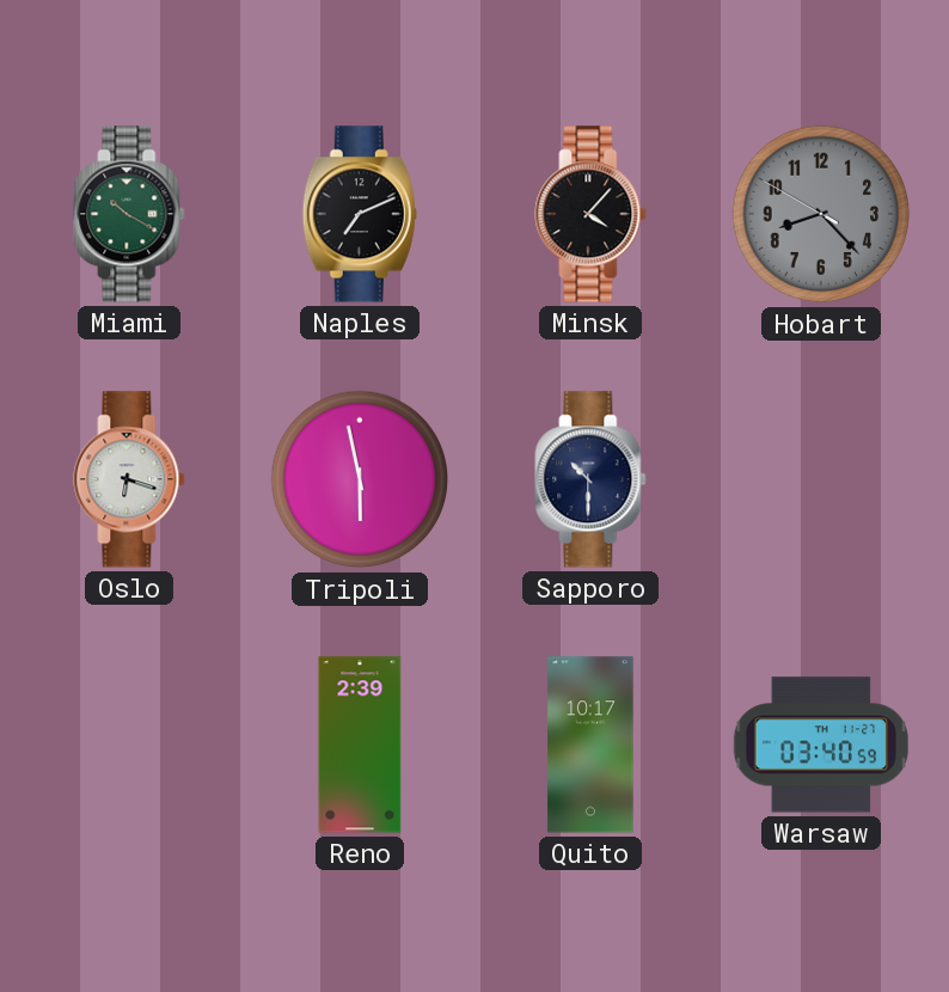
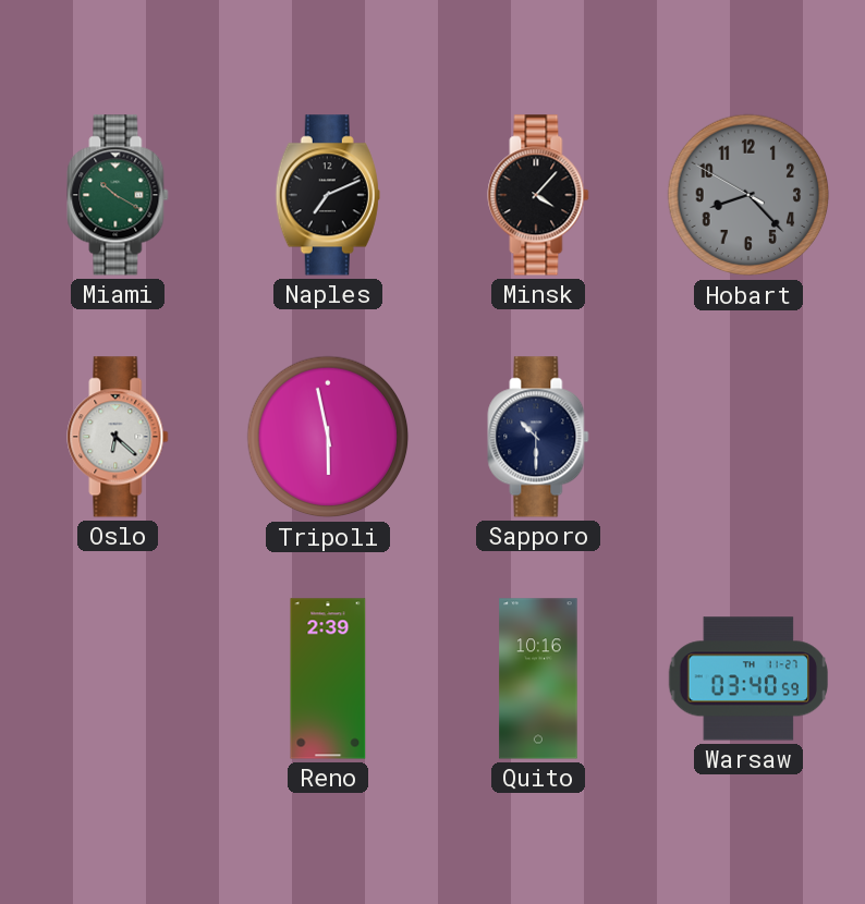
Oslo: 6:18 -> 6:22 (118, 437)
Quito: 10:17 -> 10:16 (538, 679)
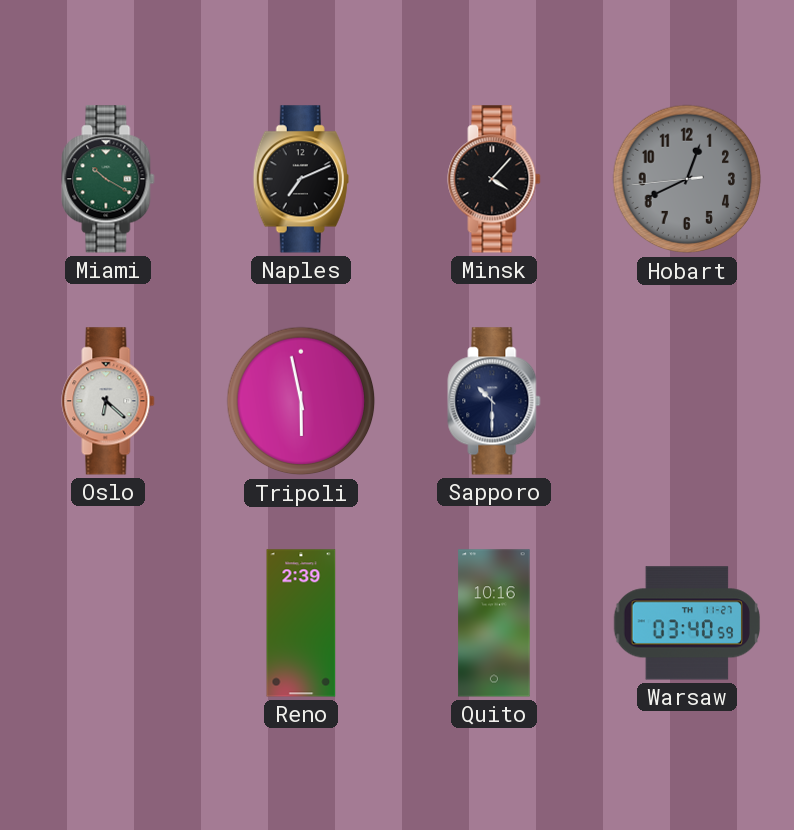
Hobart: 8:22 -> 12:40 (687, 179)
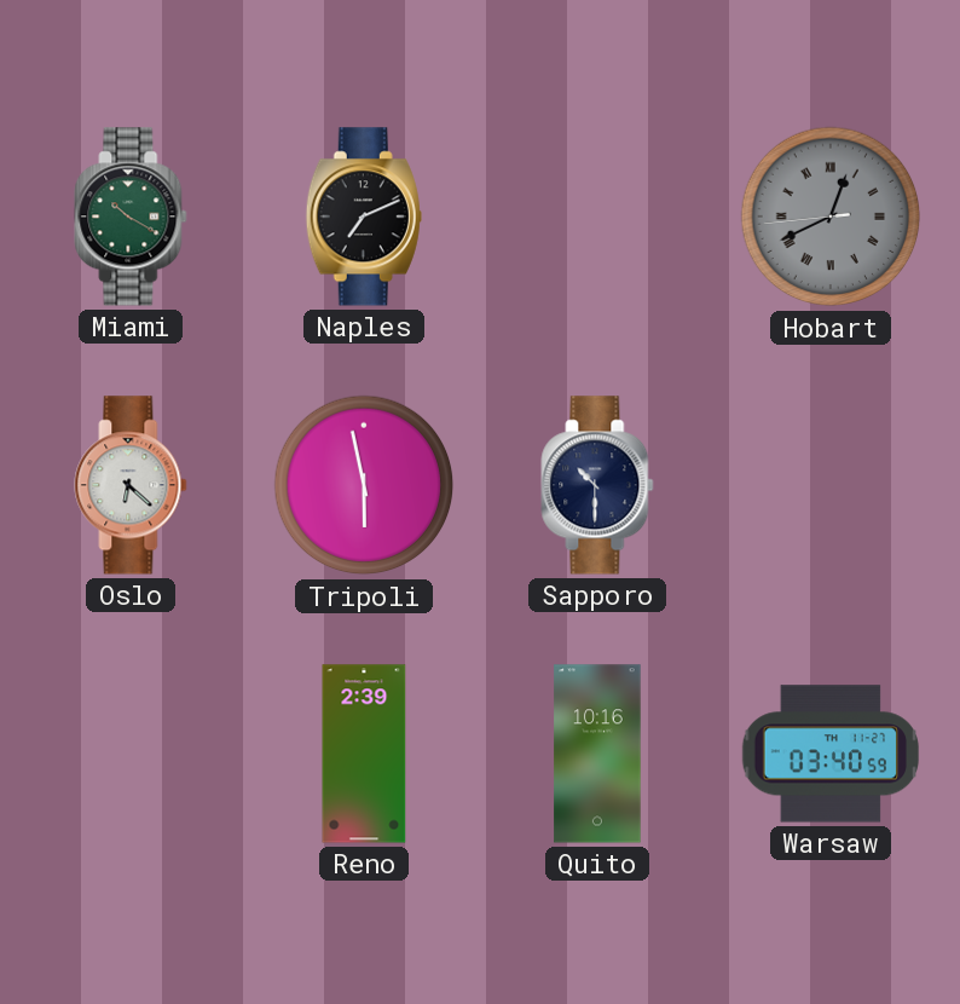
Minsk: 4:07 -> none (494, 179)
Hobart numerals: Arabic -> Roman (831, 217)
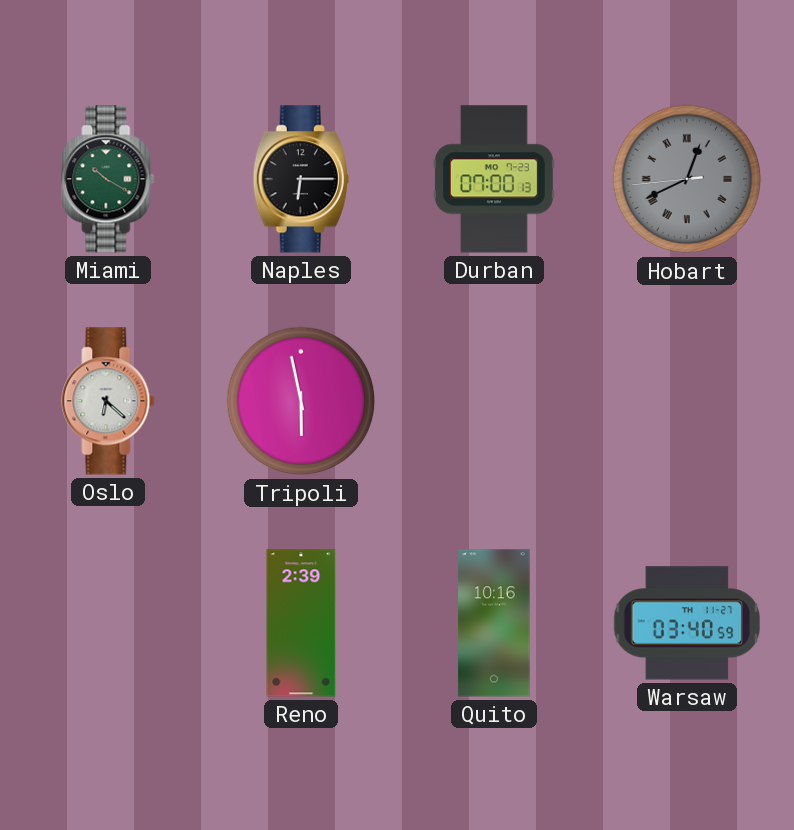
Naples: 7:11 -> 6:15 (301, 179)
Durban: none -> 07:00 (494, 179)
Sapporo: 10:30 -> none (597, 485)
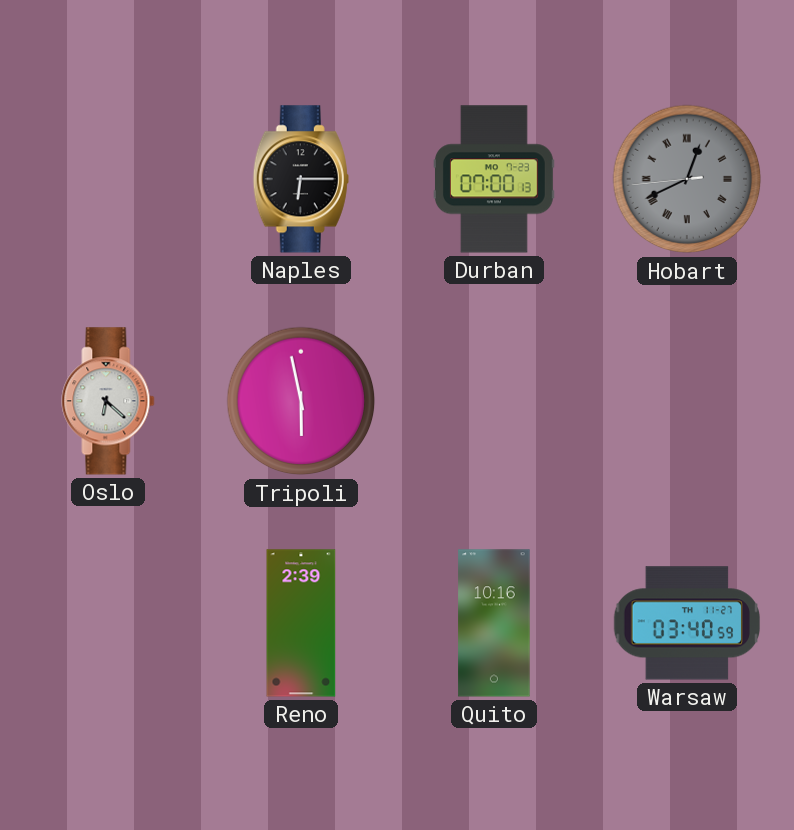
Miami: 10:20 -> none (108, 179)
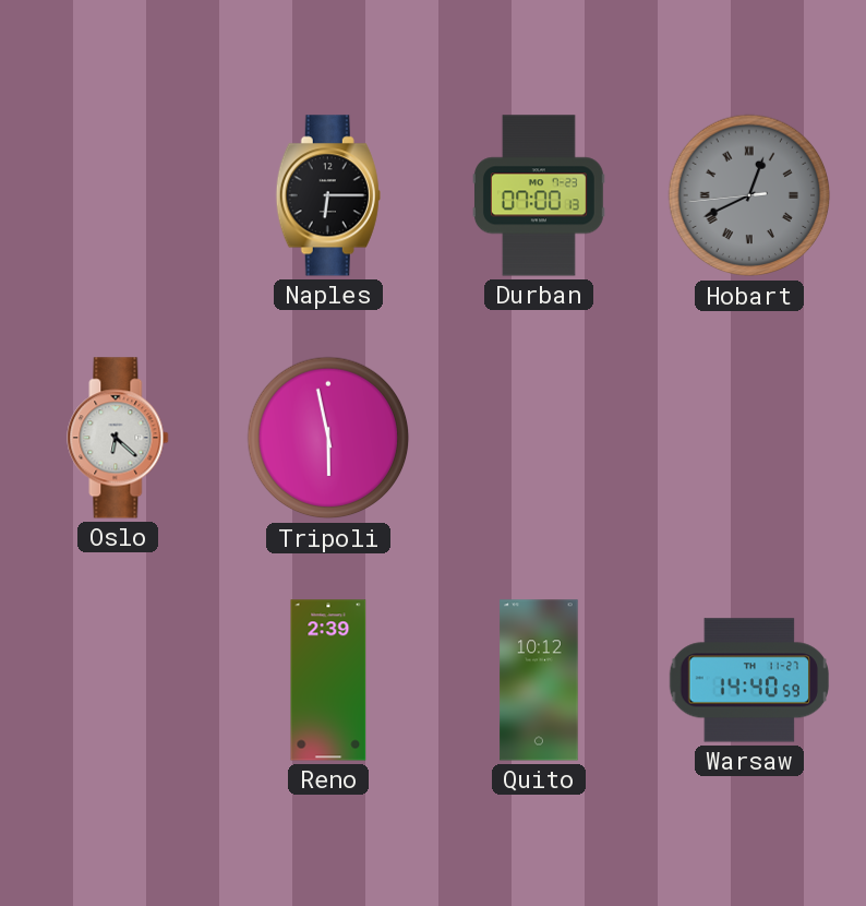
Quito: 10:16 -> 10:12 (539, 680)
Warsaw: 03:40 -> 14:40 (748, 680)
